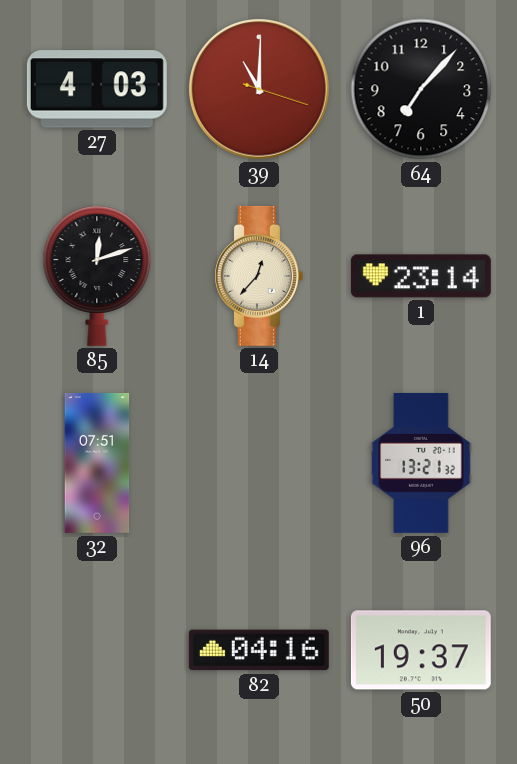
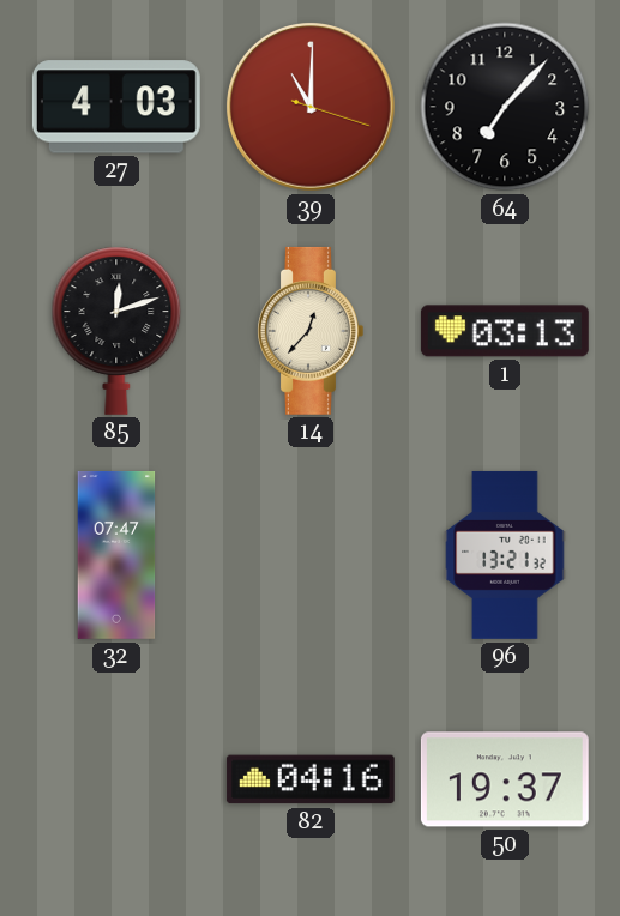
1: 23:14 -> 03:13 (505, 331)
32: 07:51 -> 07:47 (116, 555)
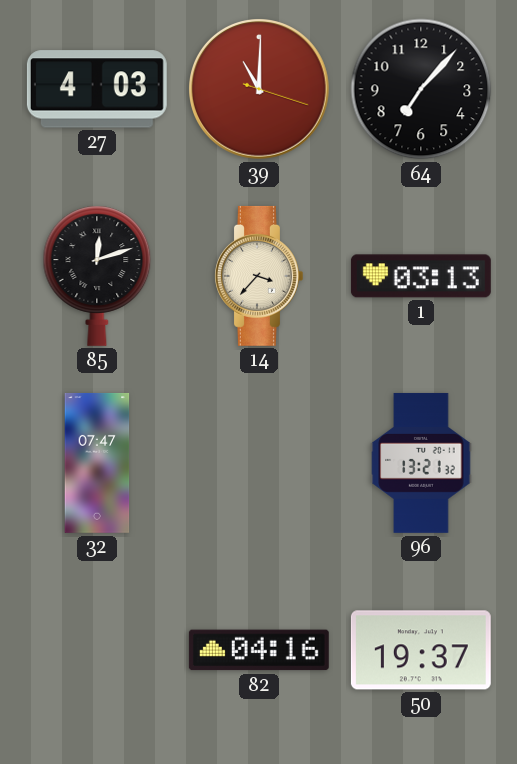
14: 12:37 -> 3:37 (259, 276)
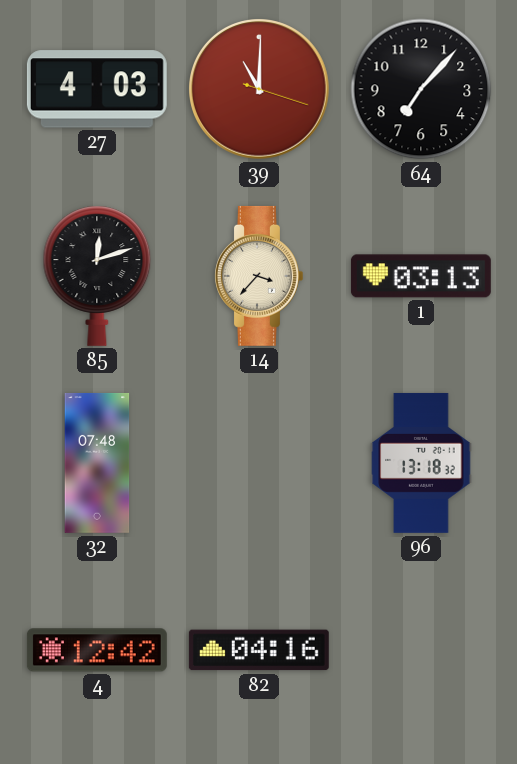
32: 07:47 -> 07:48 (97, 463)
96: 13:21 -> 13:18 (421, 463)
4: none -> 12:42 (97, 650)
50: 19:37 -> none (421, 650)
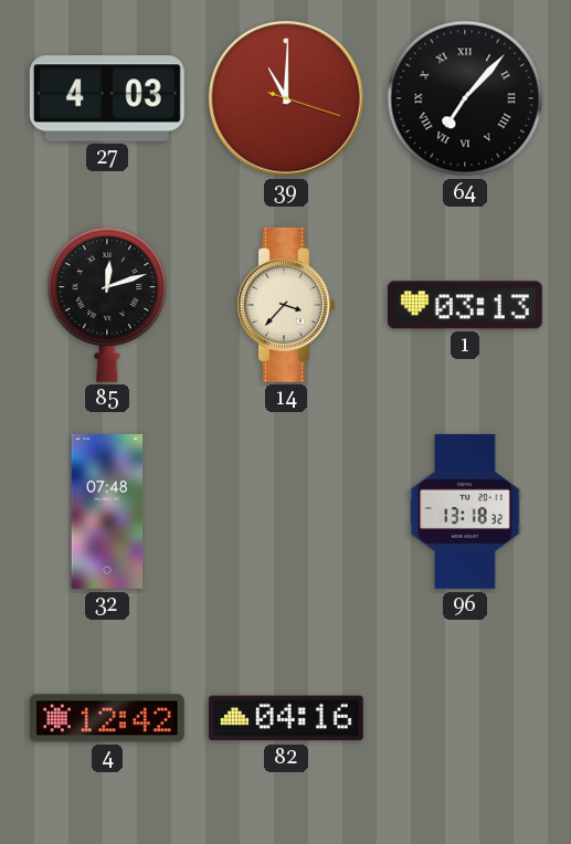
64 numerals: Arabic -> Roman (465, 98)
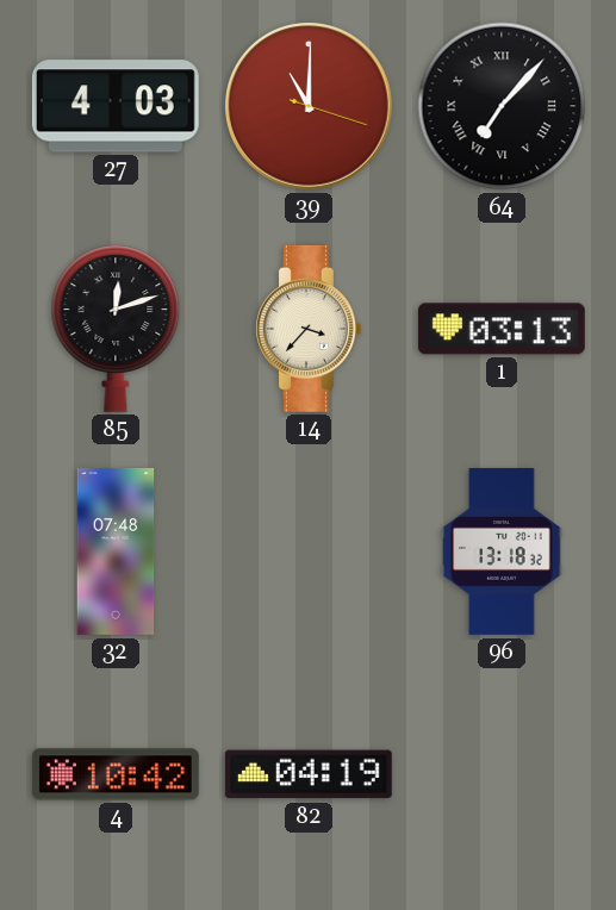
4: 12:42 -> 10:42 (116, 774)
82: 04:16 -> 04:19 (309, 774)
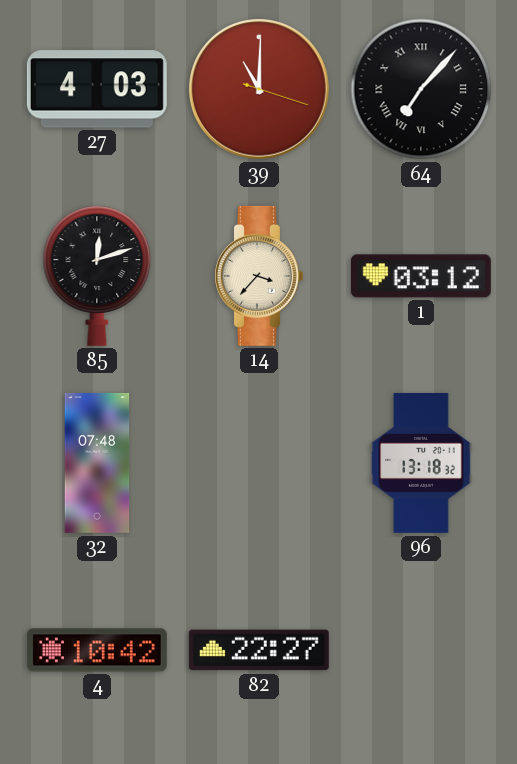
1: 03:13 -> 03:12 (421, 276)
82: 04:19 -> 22:27 (259, 650)
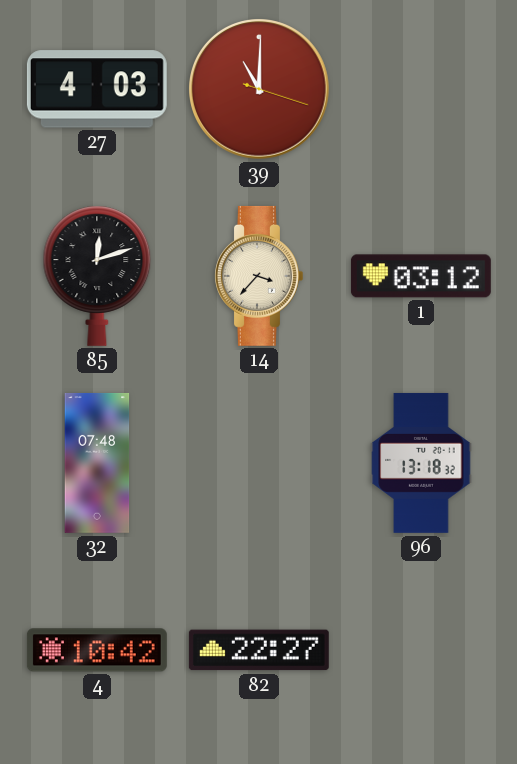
64: 7:07 -> none (421, 89)
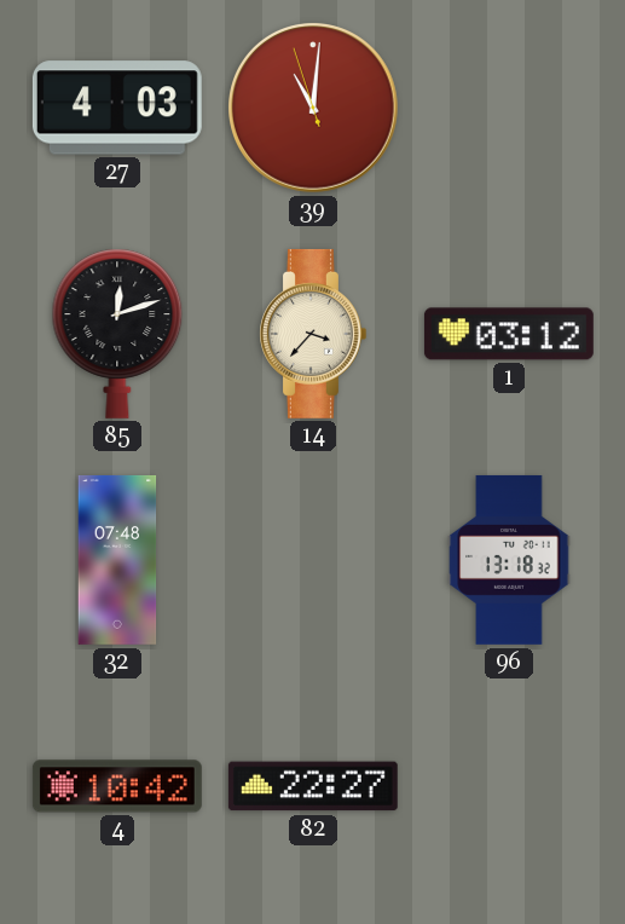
39: 11:00:18 -> 11:00:57 (314, 109)
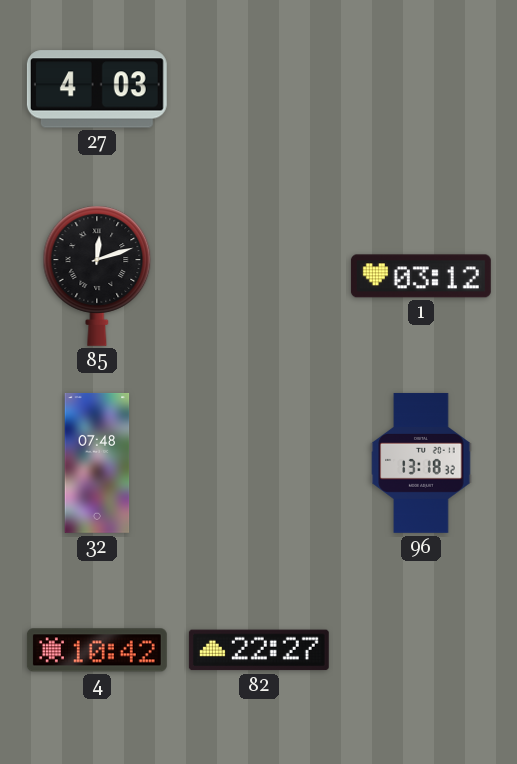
39: 11:00 -> none (314, 109)
14: 3:37 -> none (313, 334)
